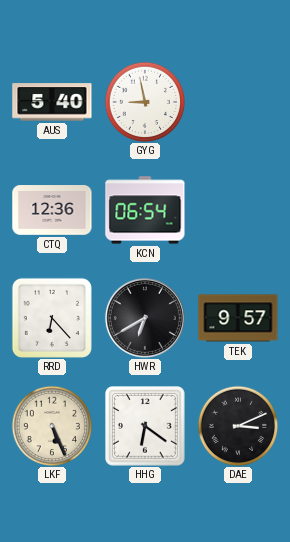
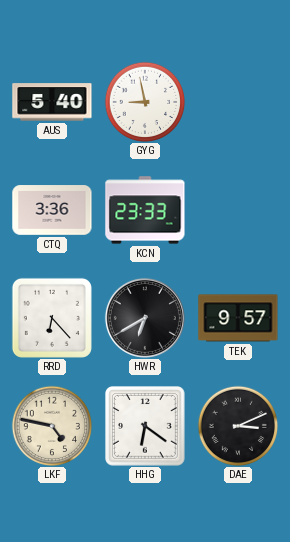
CTQ: 12:36 -> 3:36 (52, 210)
KCN: 06:54 -> 23:33 (145, 210)
LKF: 5:26 -> 4:47 (52, 426)
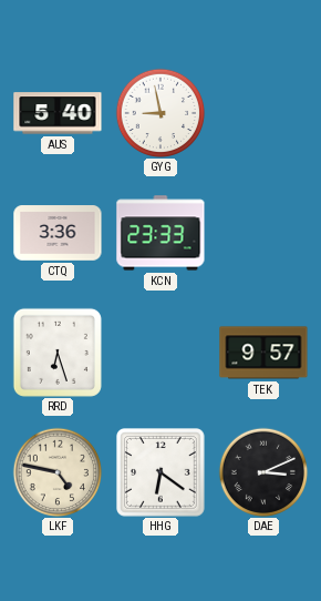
RRD: 6:23 -> 6:27 (58, 353)
HWR: 6:40 -> none (145, 318)
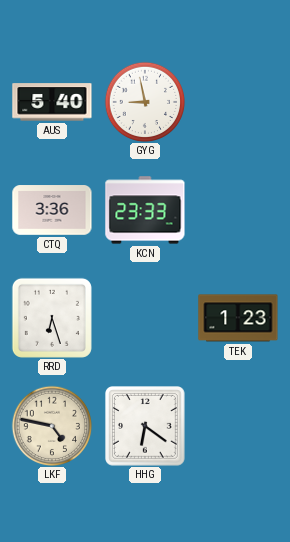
TEK: 9:57 -> 1:23 (238, 318)
DAE: 3:11 -> none (263, 472)
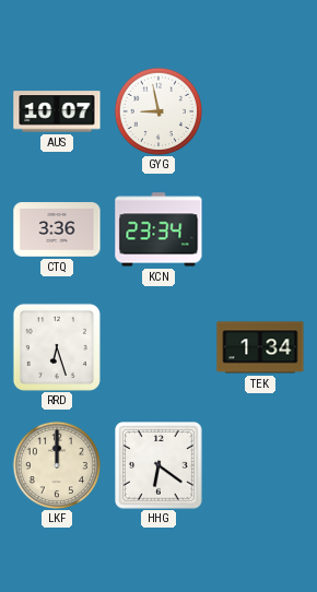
AUS: 5:40 -> 10:07 (57, 111)
KCN: 23:33 -> 23:34 (158, 229)
TEK: 1:23 -> 1:34 (260, 347)
LKF: 4:47 -> 12:00 (57, 465)
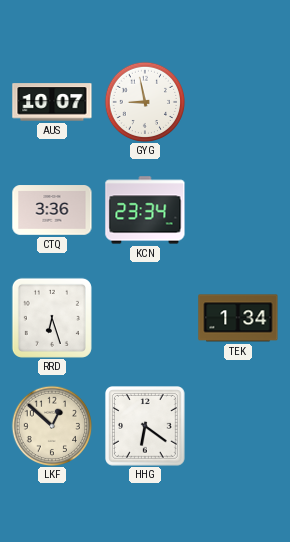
LKF: 12:00 -> 12:52 (52, 426)
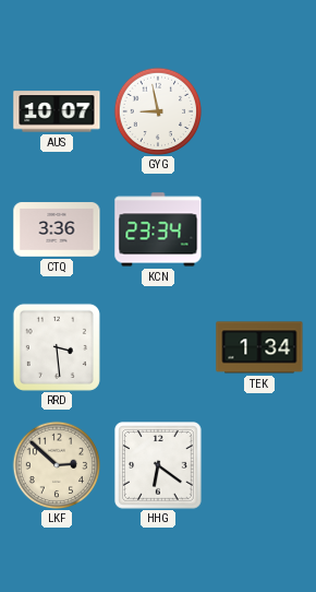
RRD: 6:27 -> 3:29 (57, 347)
LKF: 12:52 -> 2:52 (57, 465)
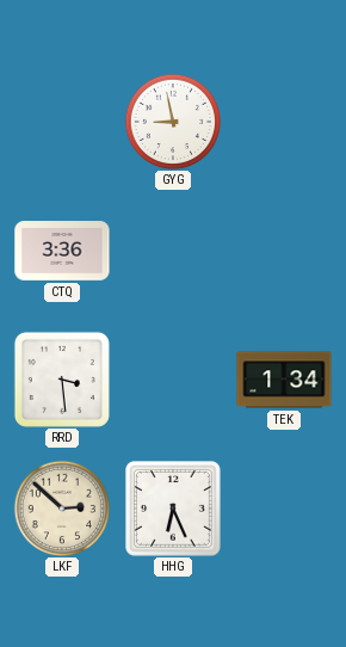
AUS: 10:07 -> none (57, 111)
KCN: 23:34 -> none (158, 229)
HHG: 6:21 -> 6:26 (174, 510)
